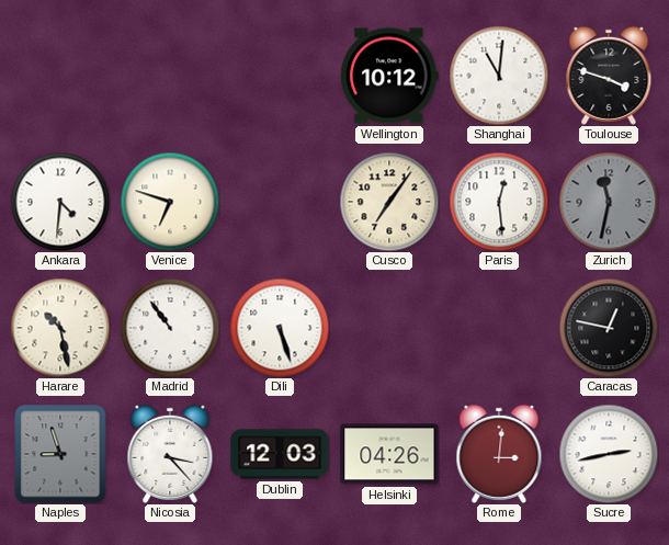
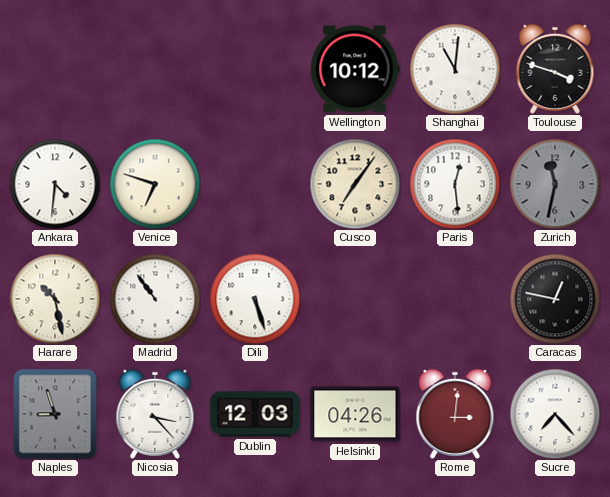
Sucre: 2:43 -> 7:23 (555, 414)
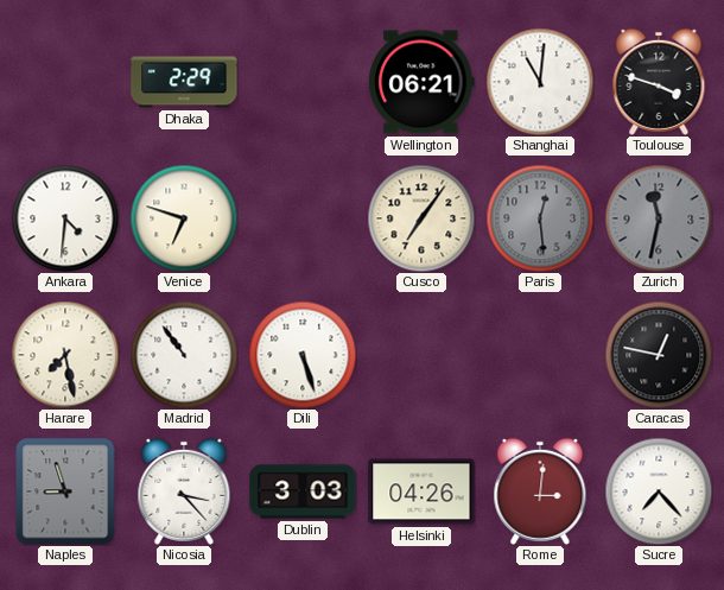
Dhaka: none -> 2:29 (184, 82)
Wellington: 10:12 -> 06:21 (421, 82)
Paris dial: white -> grey (540, 218)
Harare: 10:28 -> 7:28 (65, 355)
Dublin: 12:03 -> 3:03 (303, 491)
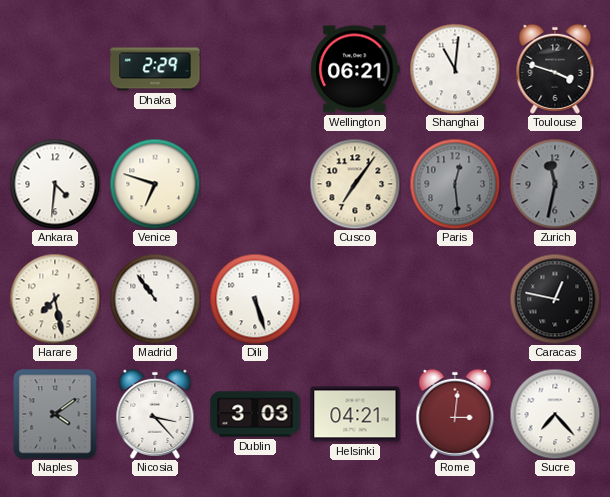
Naples: 8:57 -> 4:09 (55, 414)
Helsinki: 04:26 -> 04:21 (355, 414)
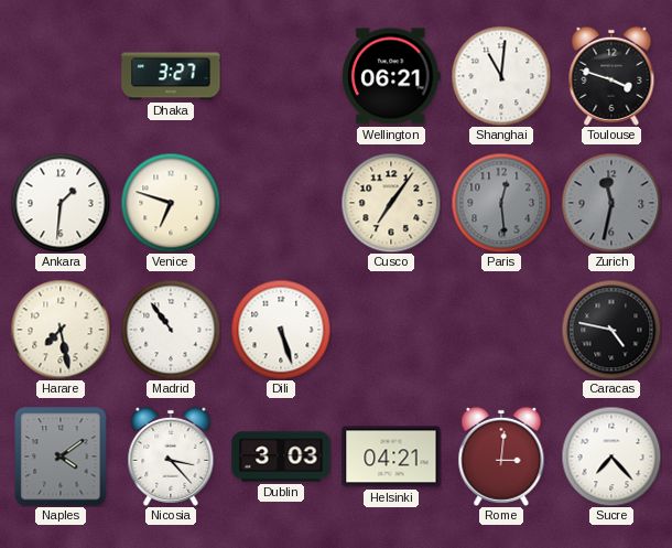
Dhaka: 2:29 -> 3:27 (171, 76)
Ankara: 4:31 -> 1:31 (61, 203)
Caracas: 12:47 -> 4:47 (611, 330)
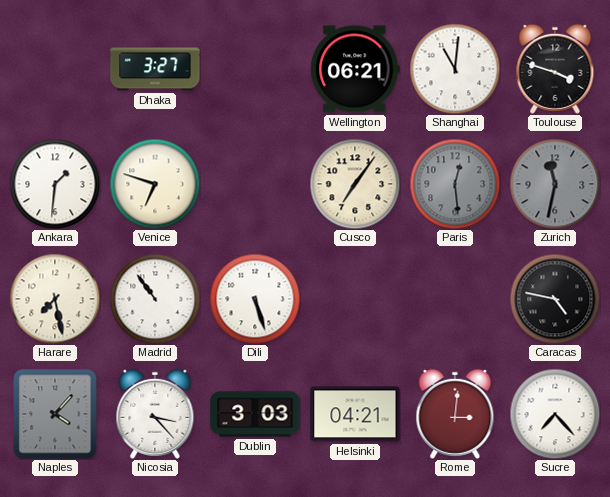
Naples: 4:09 -> 4:07 (55, 414)
